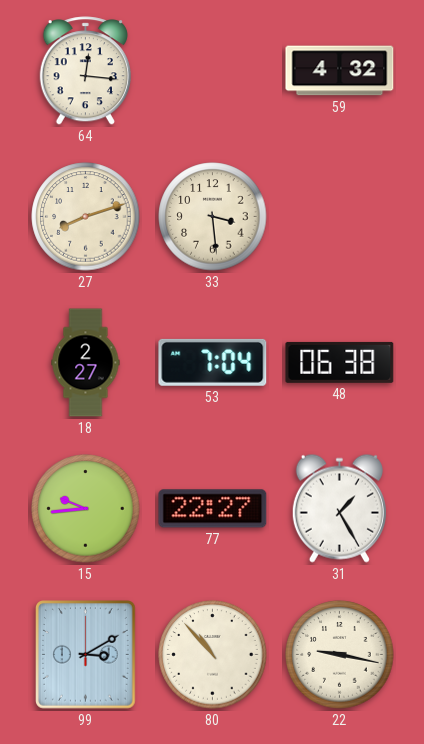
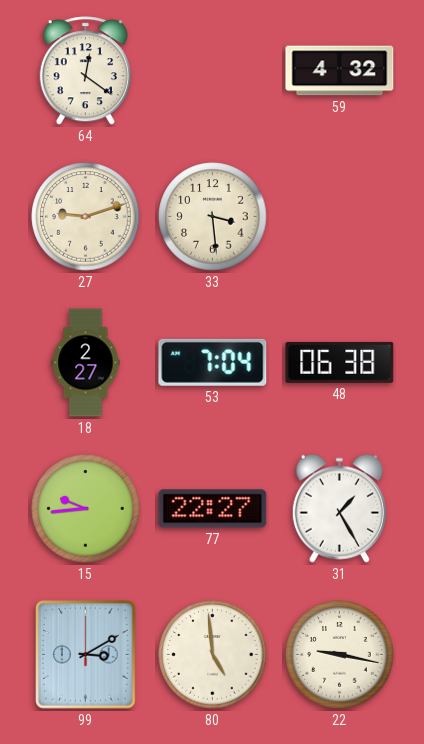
64: 12:16 -> 12:21 (85, 71)
27: 8:12 -> 9:12 (86, 217)
80: 10:53 -> 4:59 (213, 655)
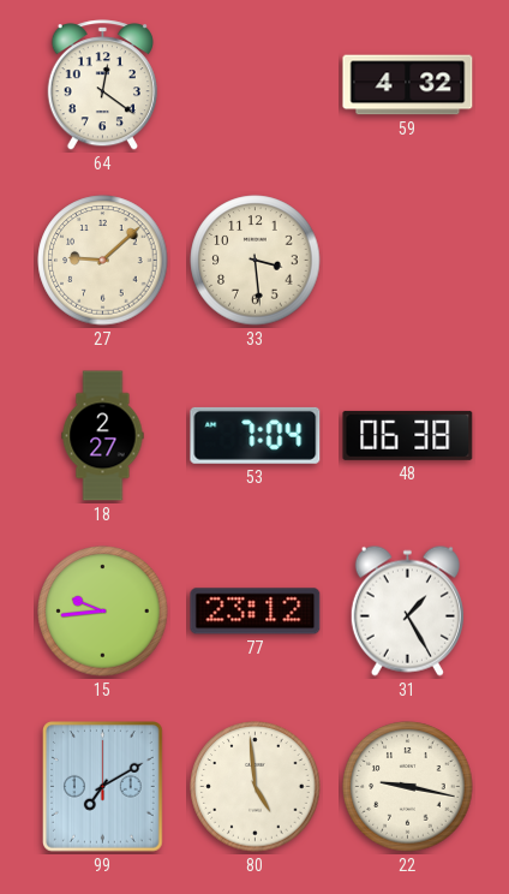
27: 9:12 -> 9:08 (103, 261)
77: 22:27 -> 23:12 (256, 612)
99: 3:10 -> 7:10 (103, 787)
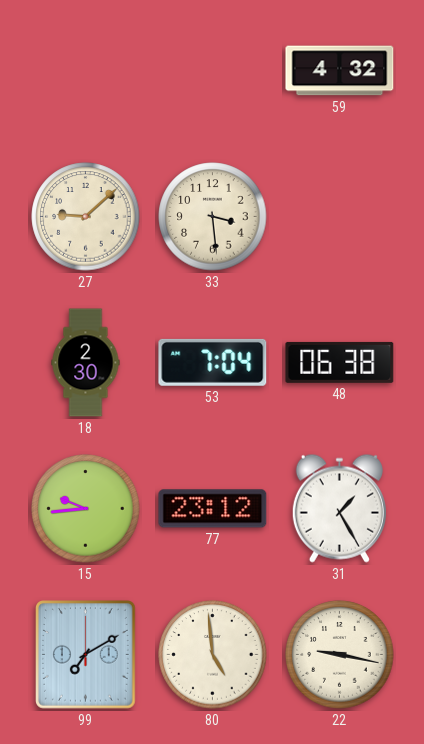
64: 12:21 -> none (102, 85)
18: 2:27 -> 2:30 (86, 363)
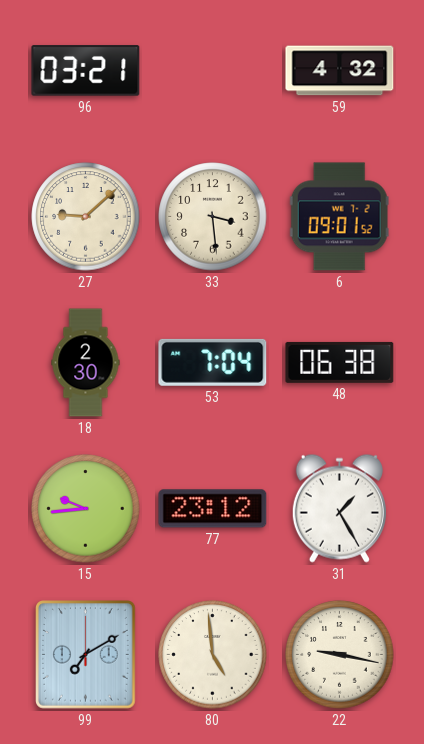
96: none -> 03:21 (86, 71)
6: none -> 09:01 (339, 217)
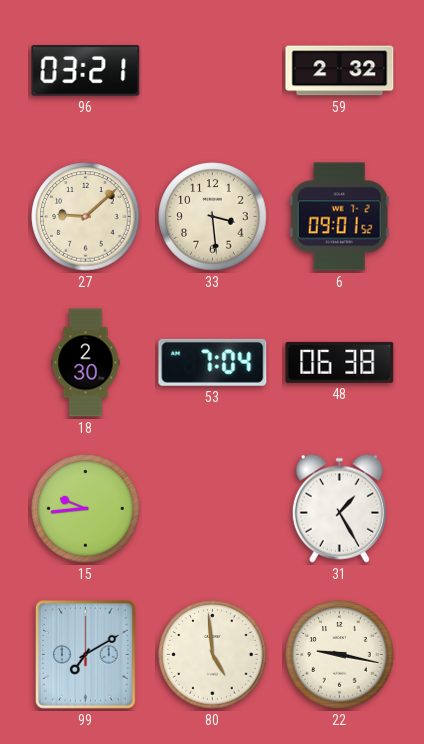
59: 4:32 -> 2:32 (340, 71)
77: 23:12 -> none (213, 509)
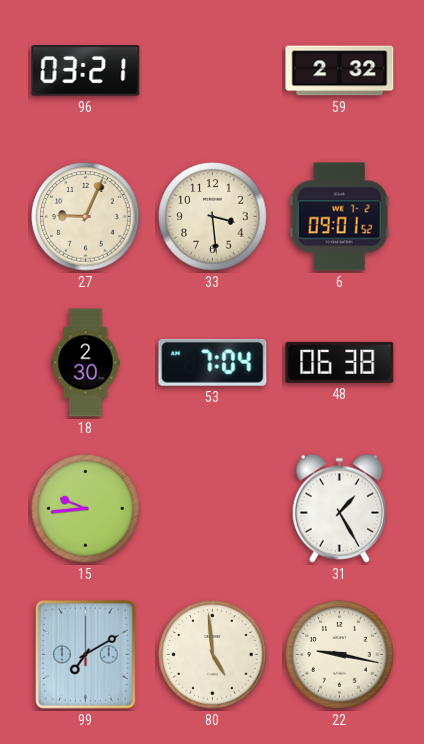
27: 9:08 -> 9:04 (86, 217)
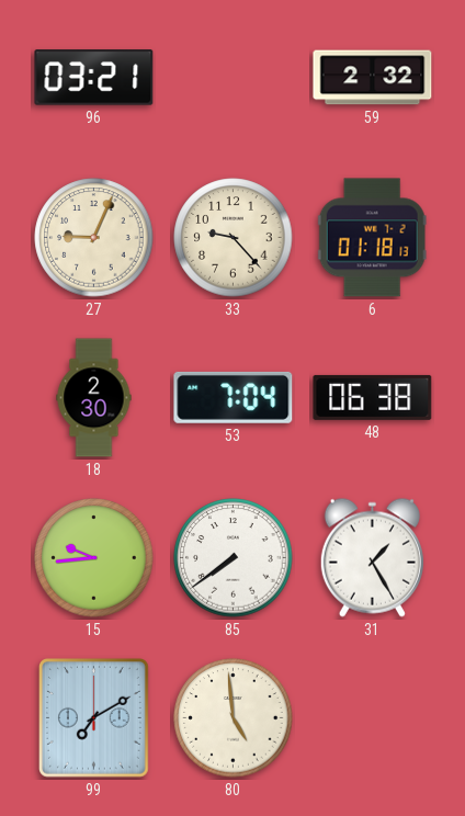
33: 3:29 -> 9:23 (234, 238)
6: 09:01 -> 01:18 (372, 238)
85: none -> 7:39 (234, 558)
22: 9:17 -> none (340, 655)
